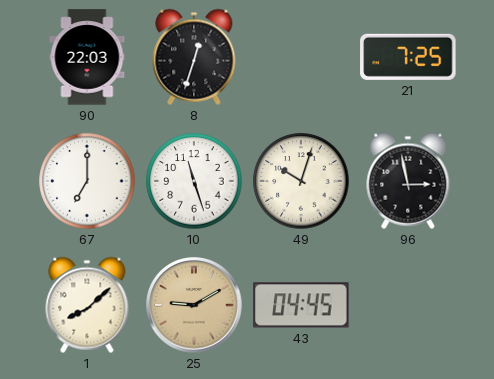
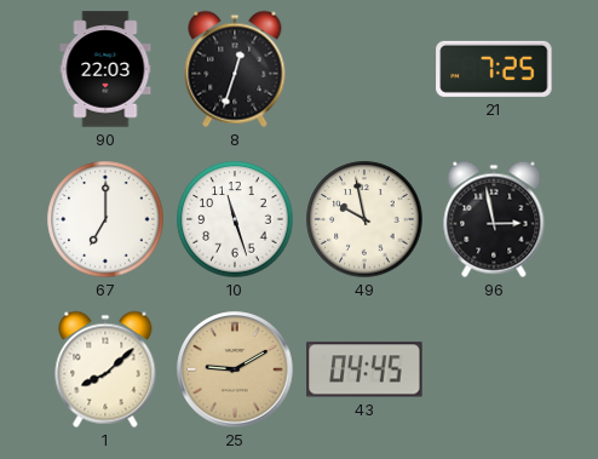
49: 10:03 -> 9:58 (364, 219)
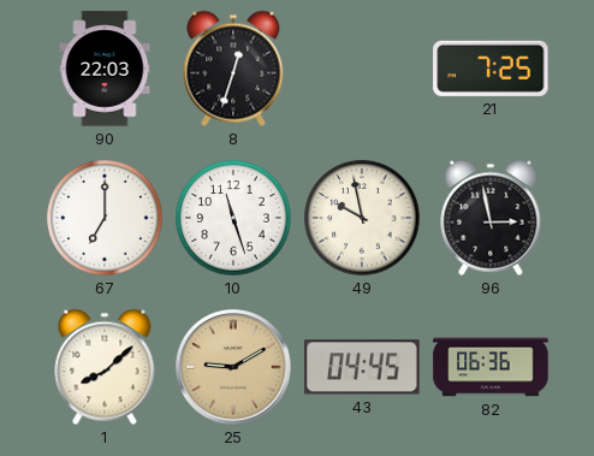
82: none -> 06:36 (491, 367)
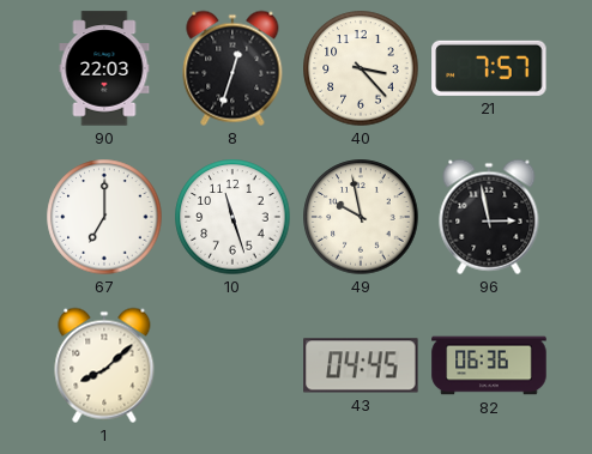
40: none -> 3:23 (361, 68)
21: 7:25 -> 7:57 (489, 68)
25: 9:10 -> none (233, 367)
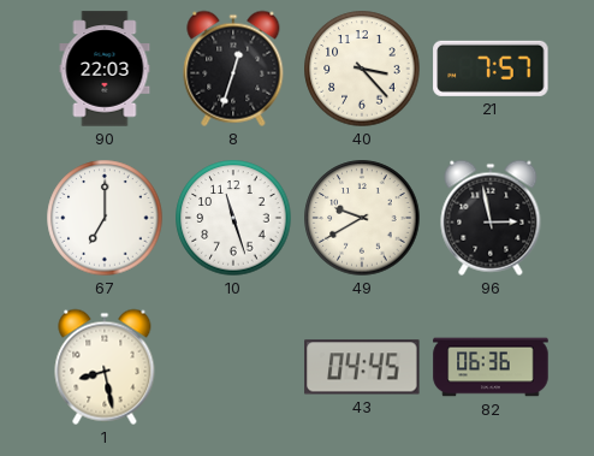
49: 9:58 -> 9:40 (362, 218)
1: 8:08 -> 8:28 (105, 367)
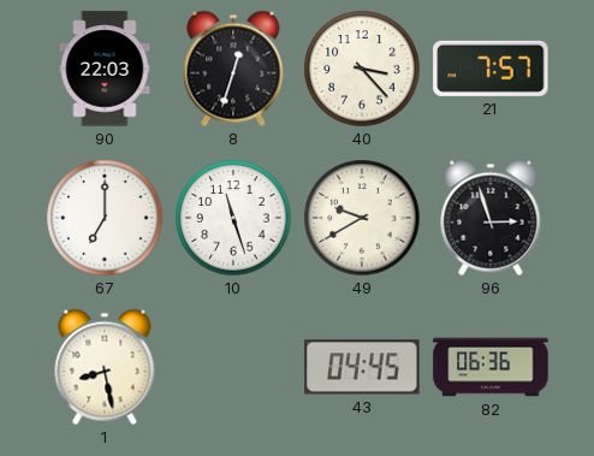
96: 2:58 -> 2:57 (491, 218)
